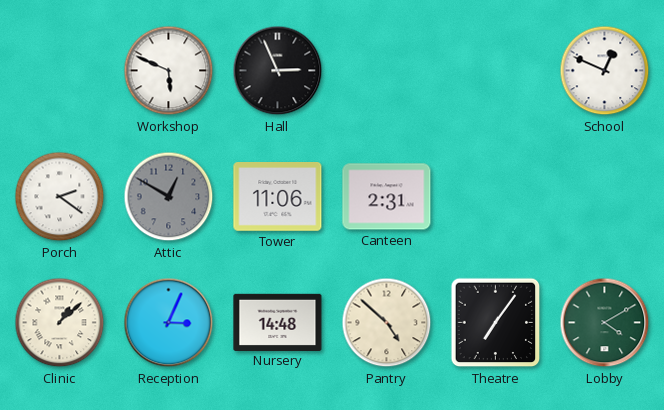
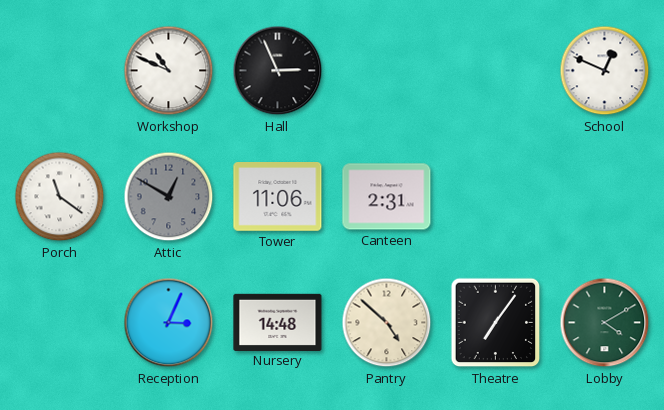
Workshop: 5:49 -> 10:49 (169, 71)
Porch: 2:21 -> 11:21 (60, 197)
Clinic: 1:08 -> none (60, 323)
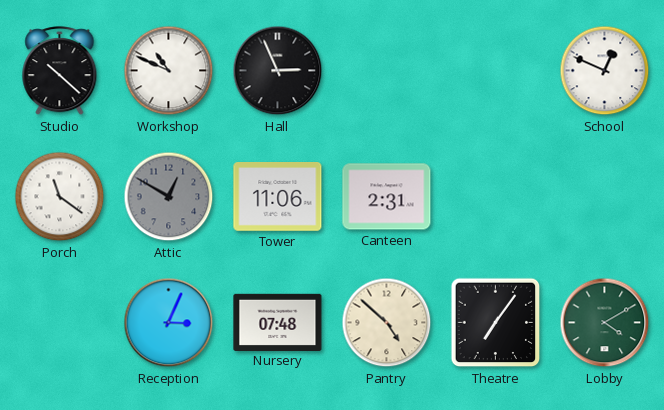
Studio: none -> 10:22 (60, 71)
Nursery: 14:48 -> 07:48 (278, 322)
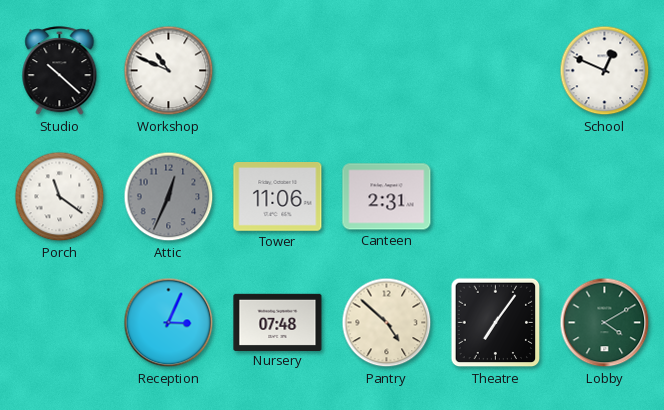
Hall: 2:56 -> none (278, 71)
Attic: 12:50 -> 12:34 (169, 197)
